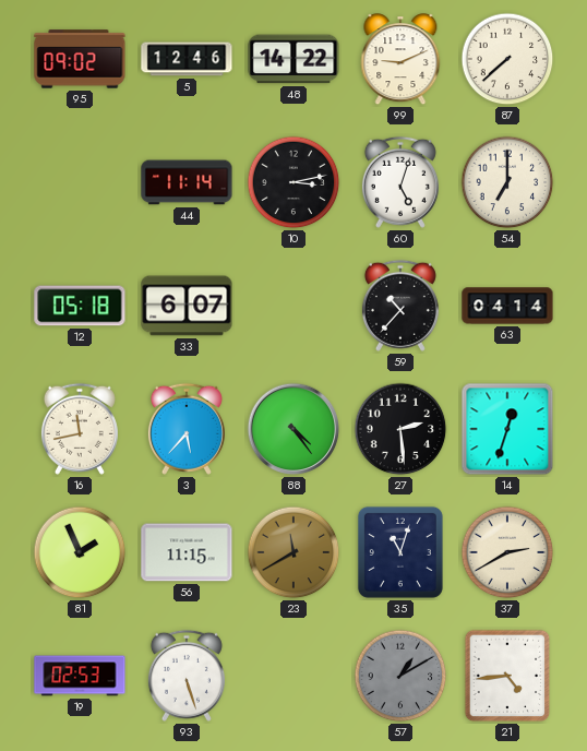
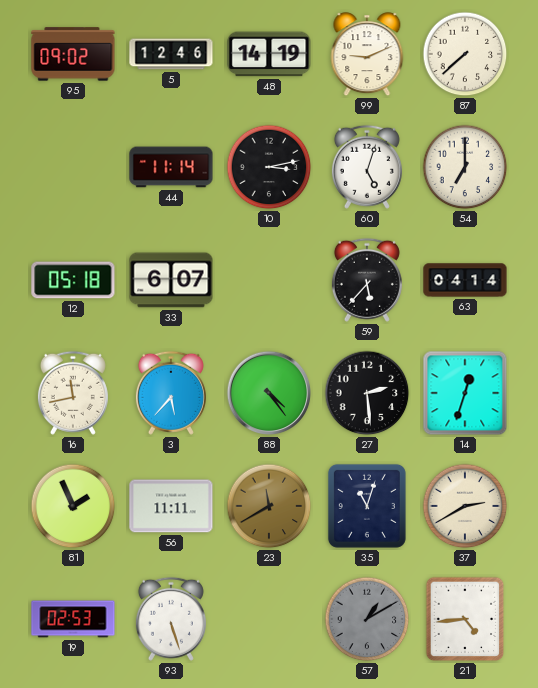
48: 14:22 -> 14:19 (269, 54)
59: 10:37 -> 5:37 (367, 280)
56: 11:15 -> 11:11 (171, 506)
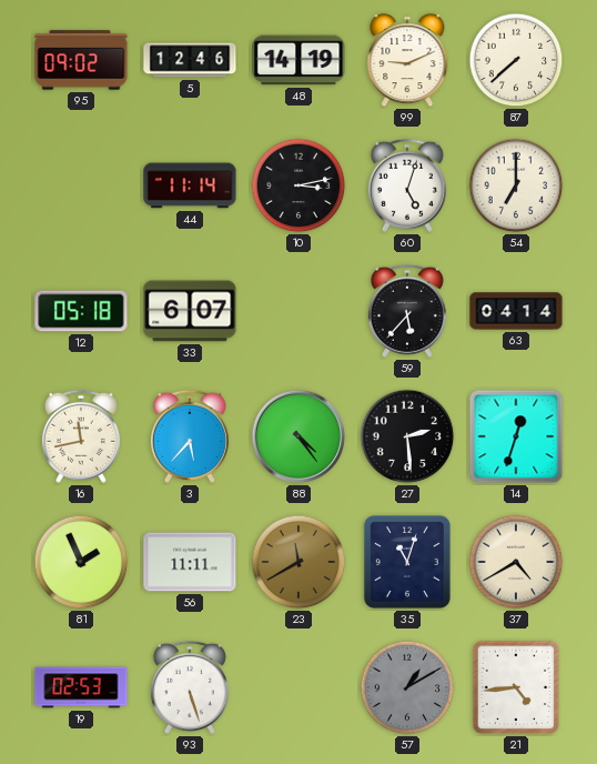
37: 2:40 -> 4:40 (516, 562)
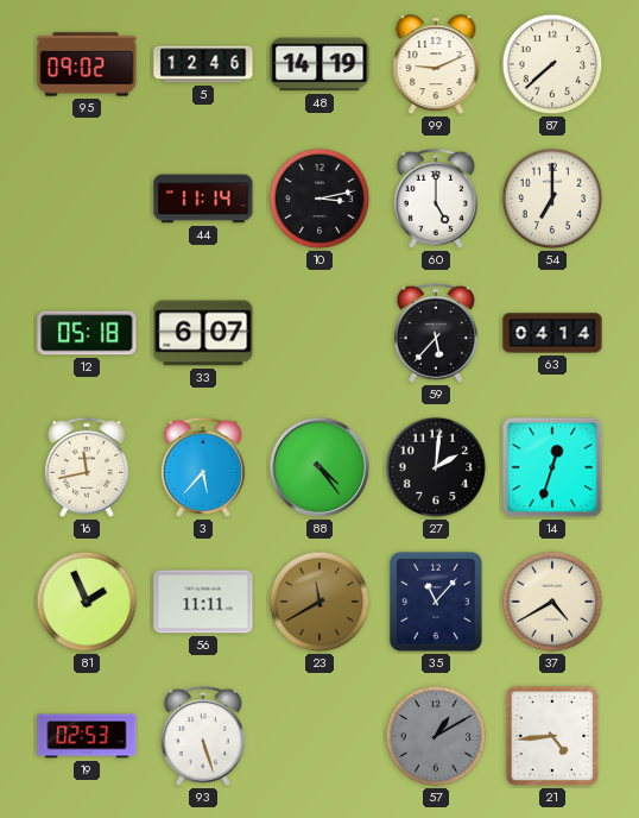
60: 5:03 -> 5:00 (436, 199)
27: 2:29 -> 2:01 (436, 467)
35: 11:03 -> 11:07 (436, 602)
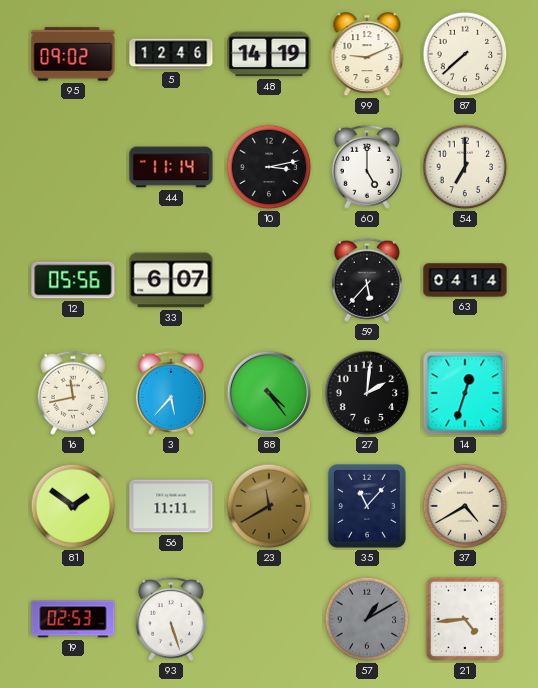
12: 05:18 -> 05:56 (73, 280)
81: 1:56 -> 1:51 (73, 506)
